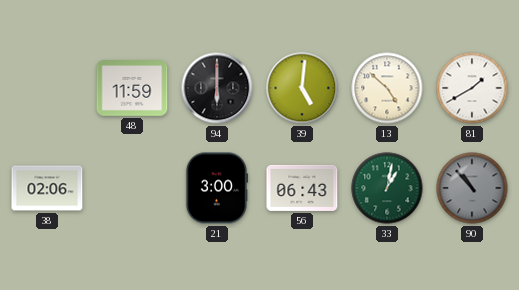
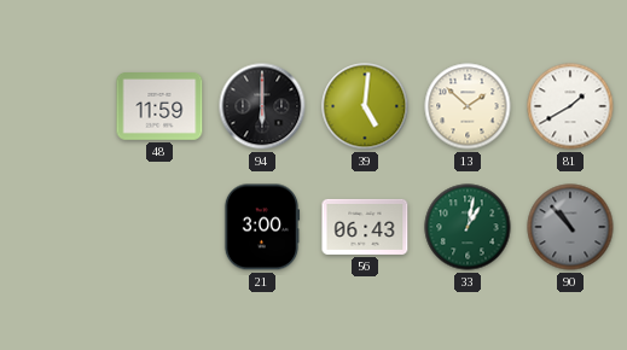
13: 4:52 -> 1:52 (468, 106)
38: 02:06 -> none (47, 188)
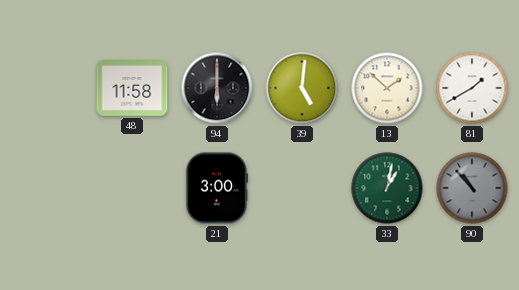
48: 11:59 -> 11:58 (132, 89)
56: 06:43 -> none (365, 227)
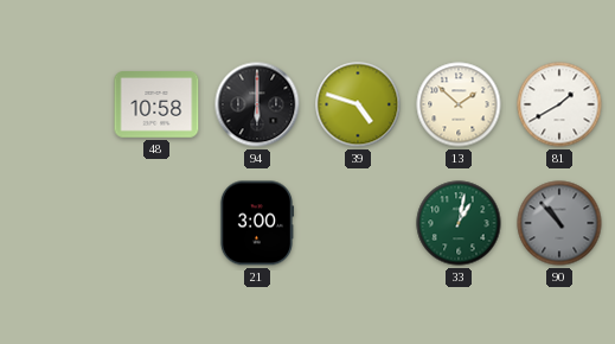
48: 11:58 -> 10:58 (156, 106)
39: 5:01 -> 4:48 (358, 104)
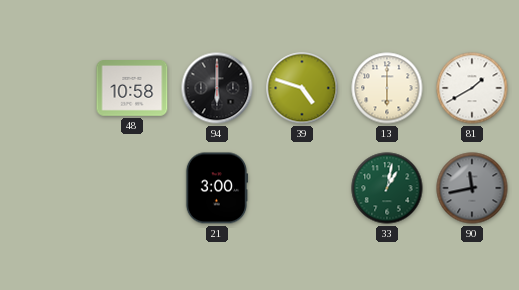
13: 1:52 -> 6:00 (387, 88)
90: 10:53 -> 11:43 (472, 188)
